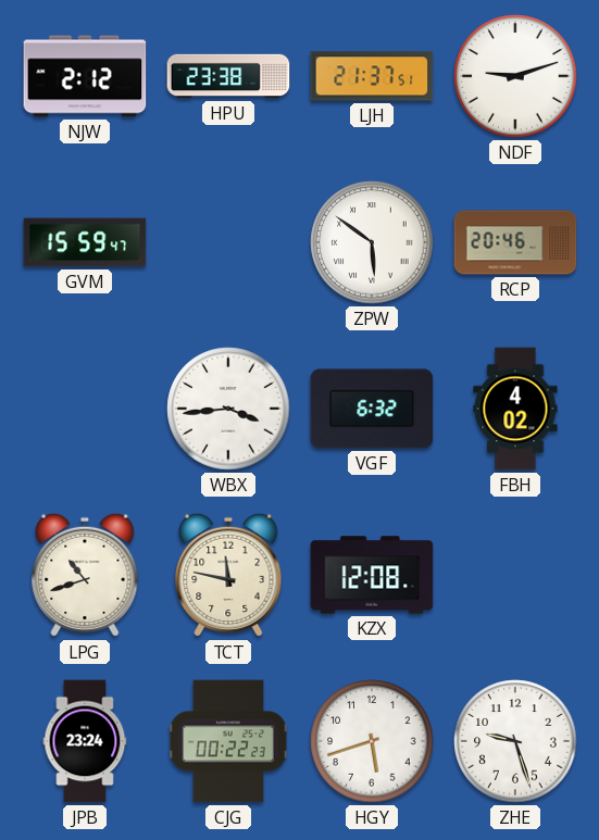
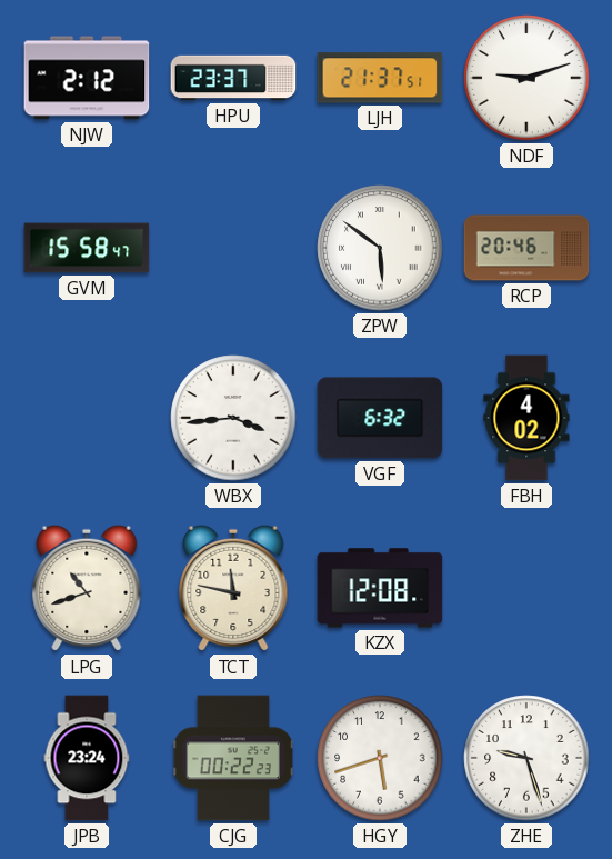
HPU: 23:38 -> 23:37 (233, 78)
GVM: 15:59 -> 15:58 (87, 248)
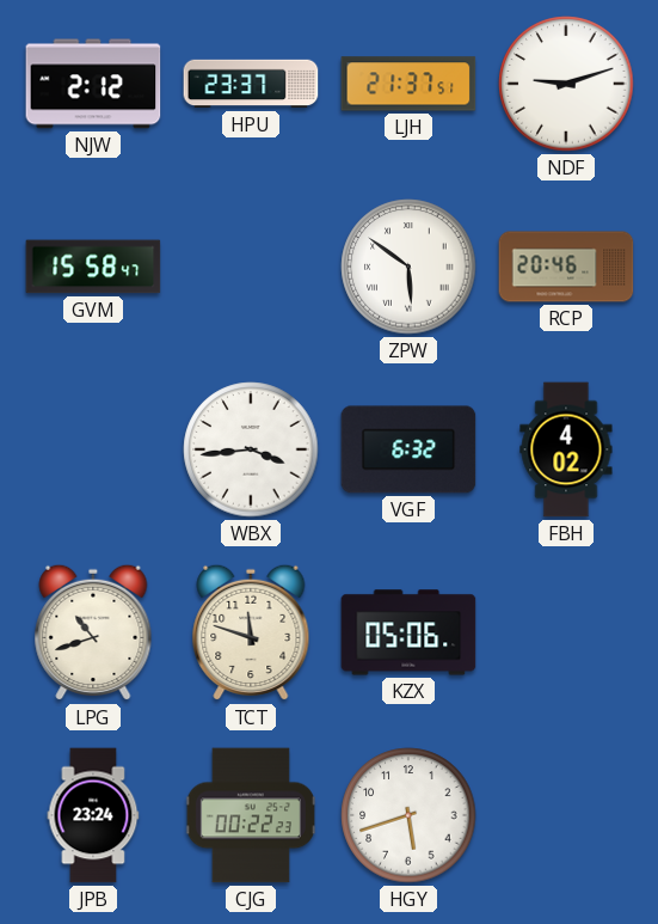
TCT: 11:47 -> 11:48 (251, 632)
KZX: 12:08 -> 05:06 (408, 632)
ZHE: 9:27 -> none (526, 758)
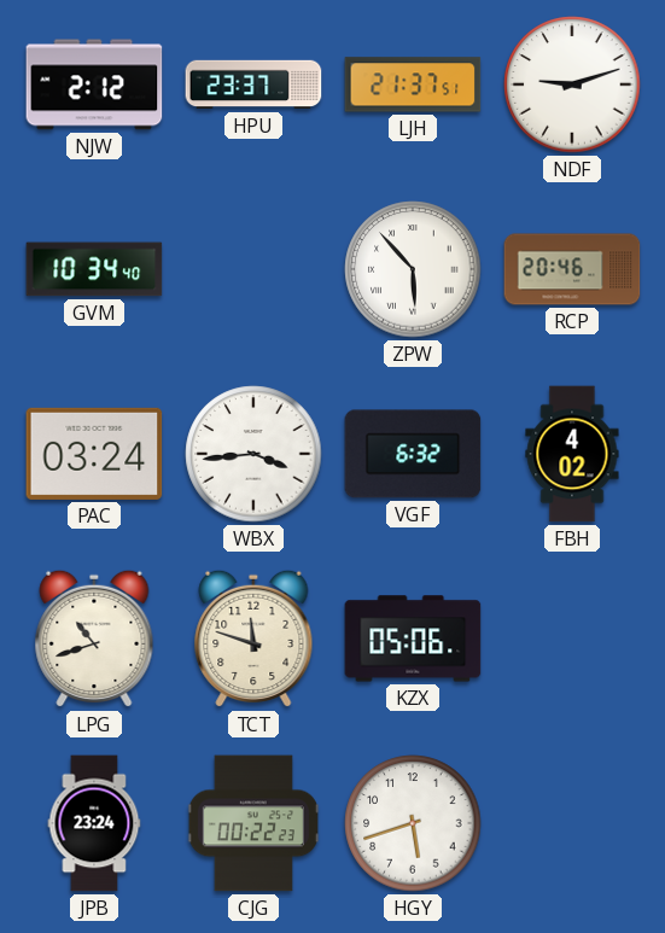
GVM: 15:58 -> 10:34 (94, 269)
ZPW: 5:51 -> 5:53 (413, 269)
PAC: none -> 03:24 (94, 454)
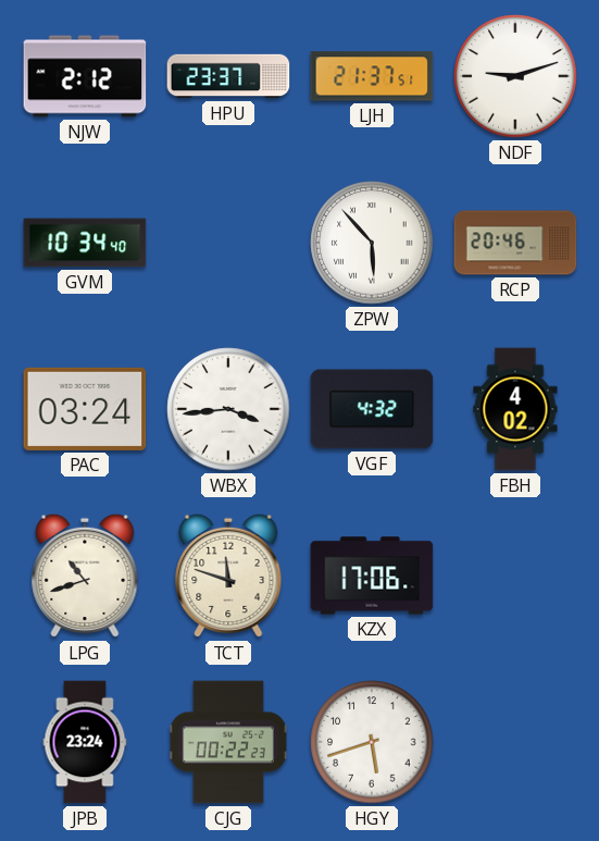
VGF: 6:32 -> 4:32 (372, 409)
KZX: 05:06 -> 17:06 (372, 576)
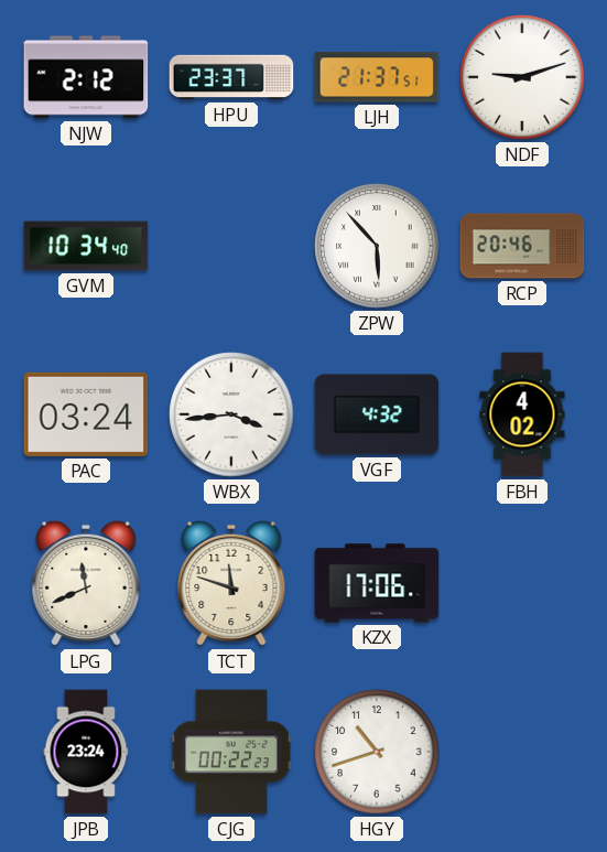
LPG: 10:42 -> 11:41 (86, 583)
HGY: 5:42 -> 10:42 (377, 752)
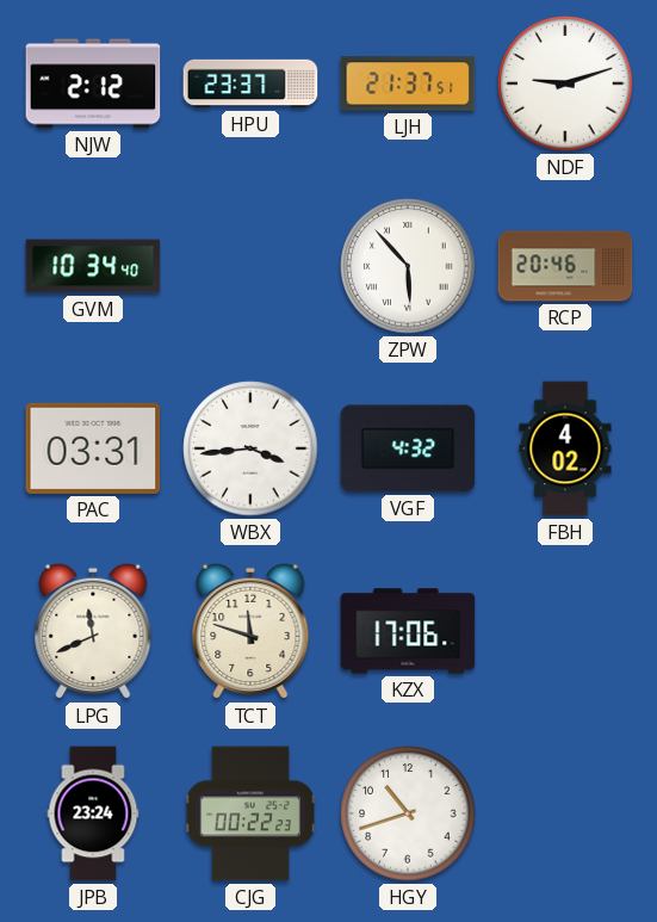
PAC: 03:24 -> 03:31 (93, 448)
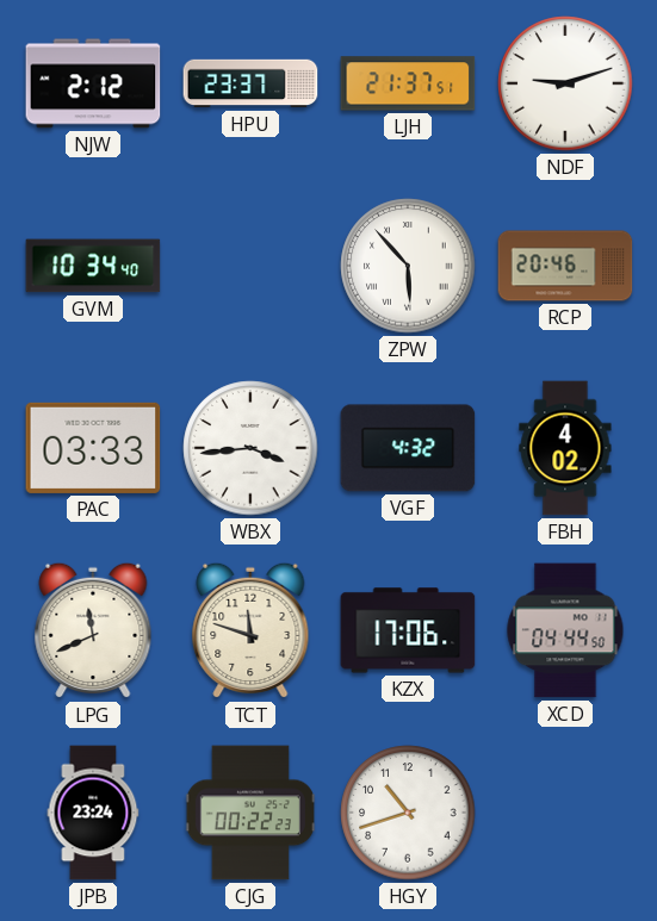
PAC: 03:31 -> 03:33 (93, 448)
XCD: none -> 04:44 (565, 630)
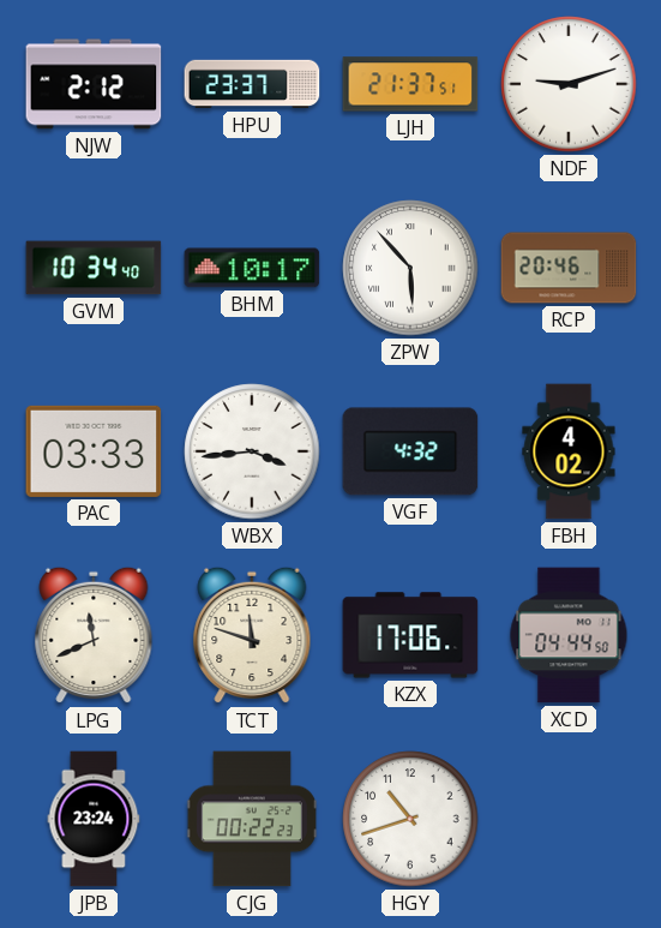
BHM: none -> 10:17 (252, 268)
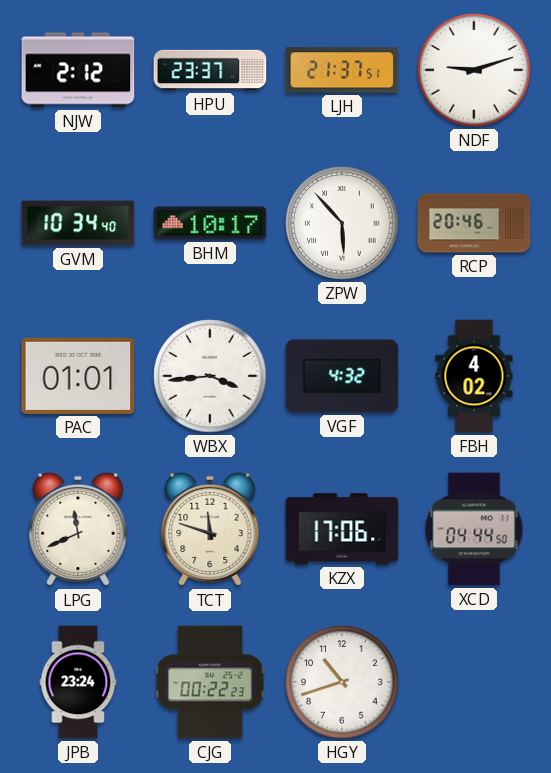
PAC: 03:33 -> 01:01 (78, 376)
